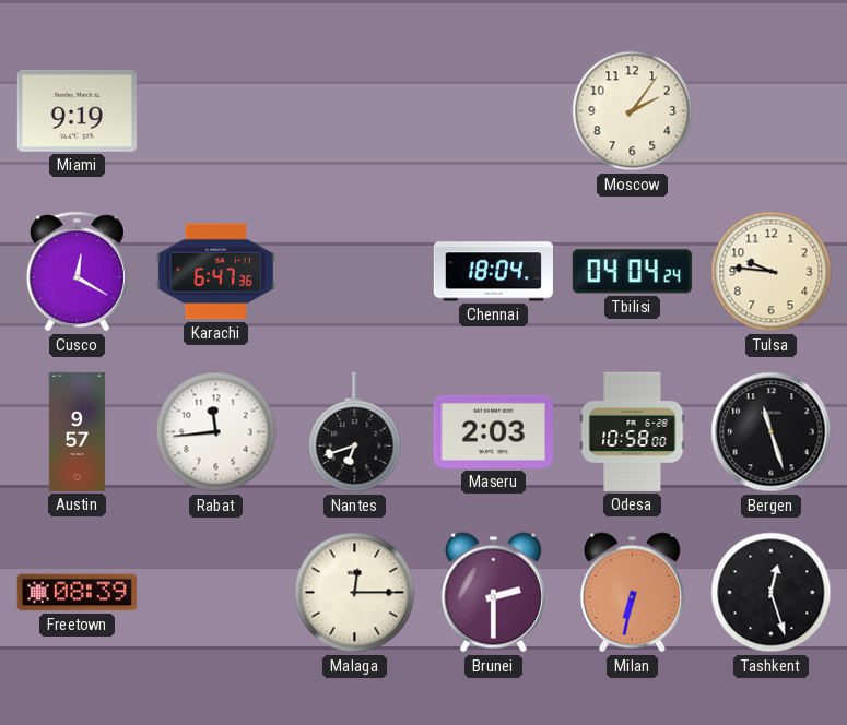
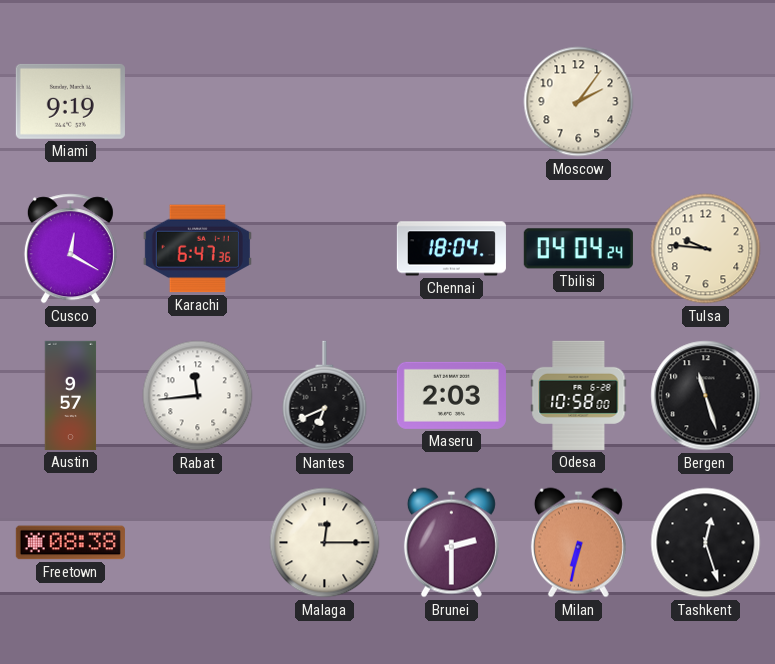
Nantes: 6:42 -> 6:41 (325, 396)
Freetown: 08:39 -> 08:38 (70, 543)
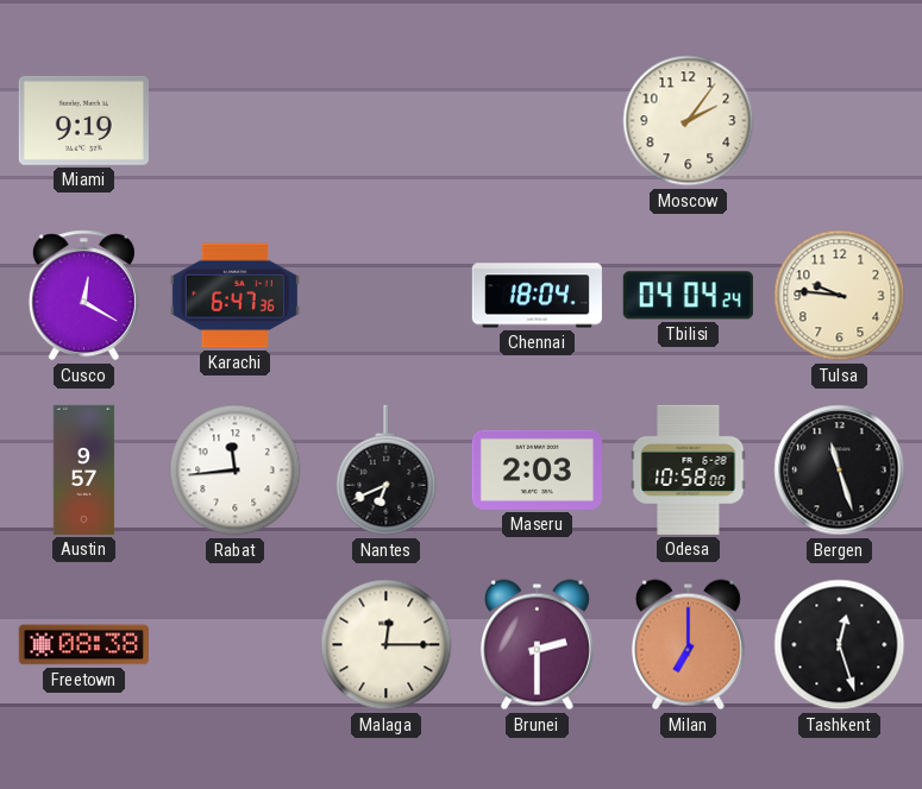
Milan: 6:32 -> 7:00 (688, 645)
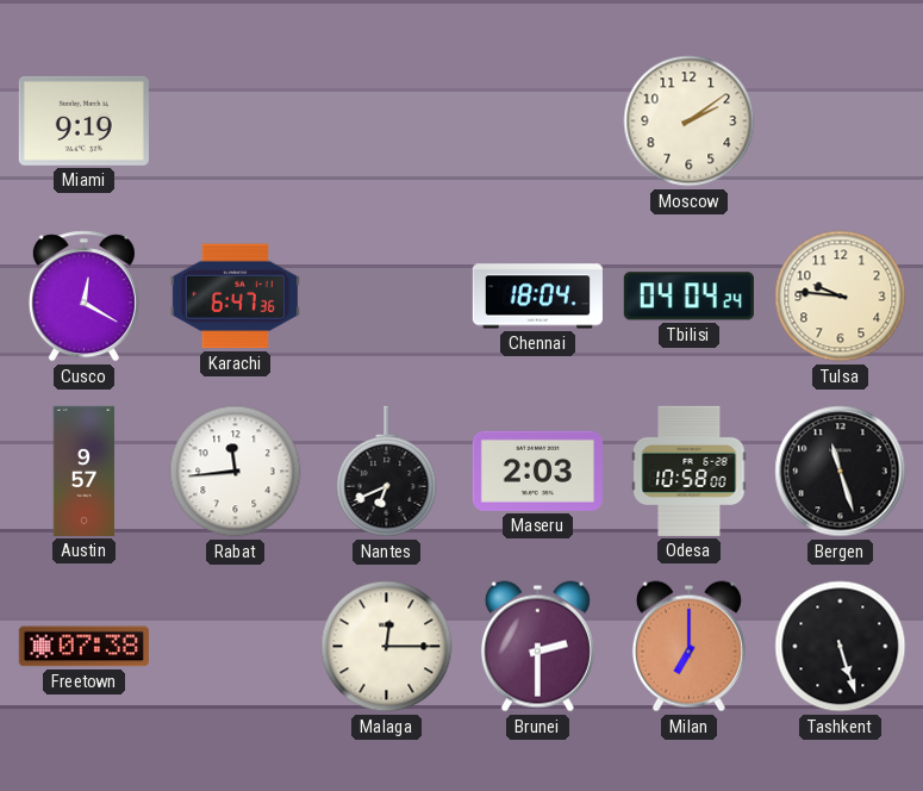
Moscow: 2:06 -> 2:09 (690, 122)
Freetown: 08:38 -> 07:38 (83, 647)
Tashkent: 12:27 -> 5:27 (841, 647)
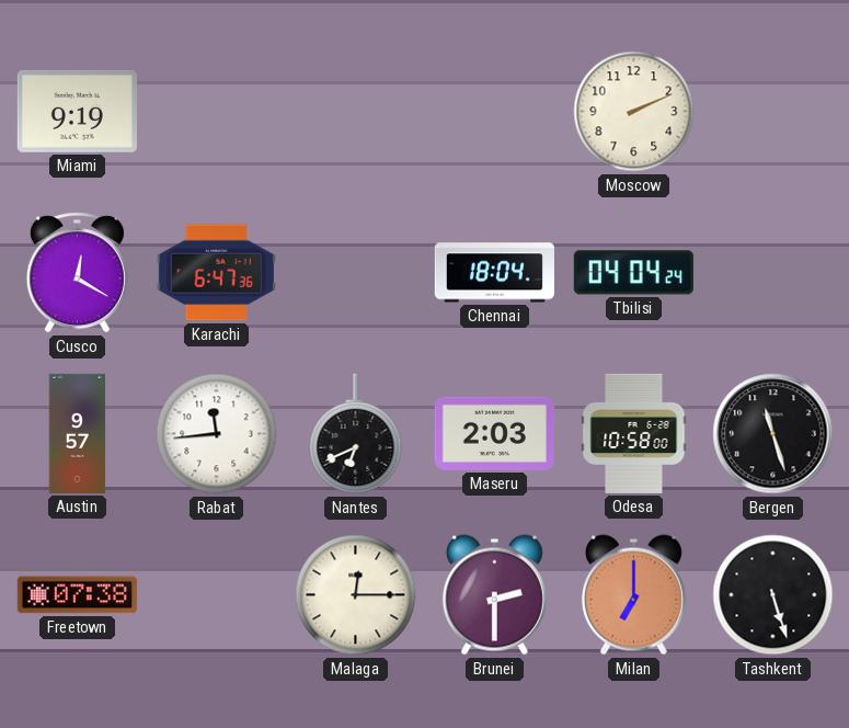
Moscow: 2:09 -> 2:11 (634, 112)
Tulsa: 9:46 -> none (841, 297)
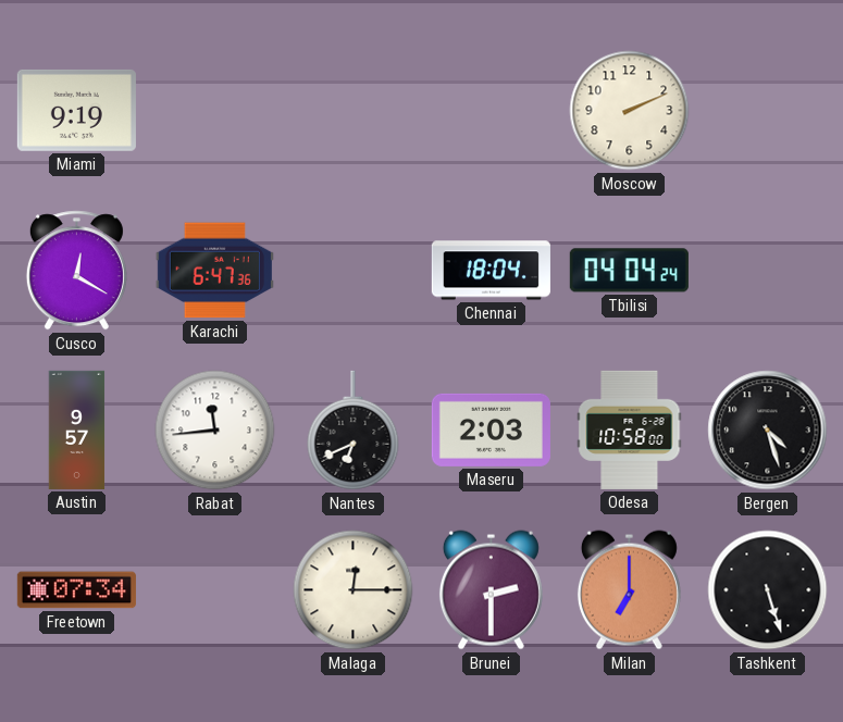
Bergen: 11:27 -> 4:27 (768, 431)
Freetown: 07:38 -> 07:34 (76, 590)
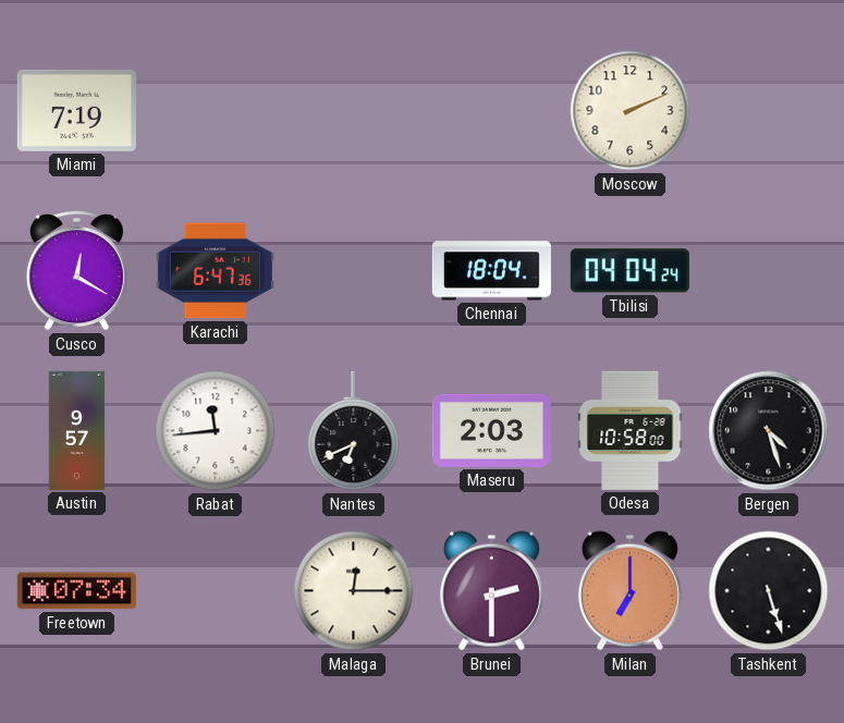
Miami: 9:19 -> 7:19 (76, 110)
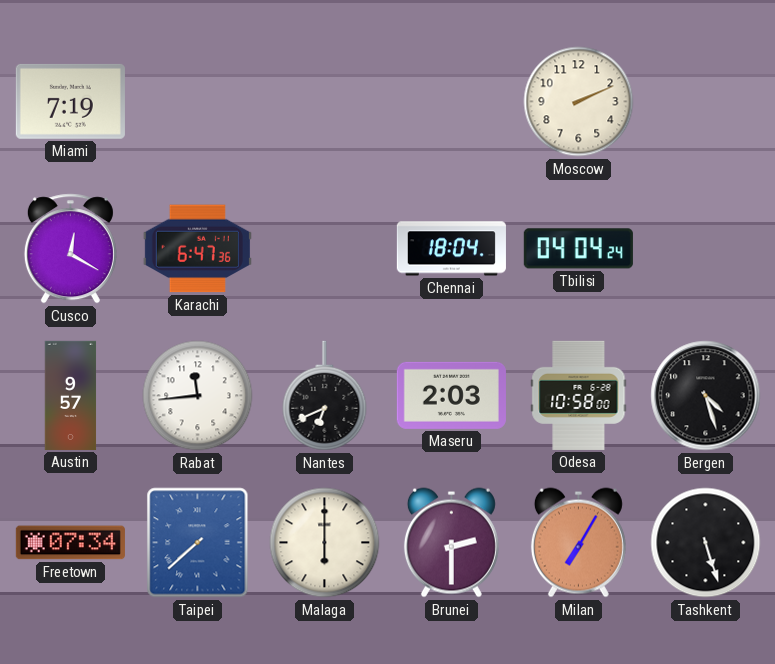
Taipei: none -> 7:38 (198, 543)
Malaga: 12:15 -> 6:00 (325, 543)
Milan: 7:00 -> 7:05 (578, 543)
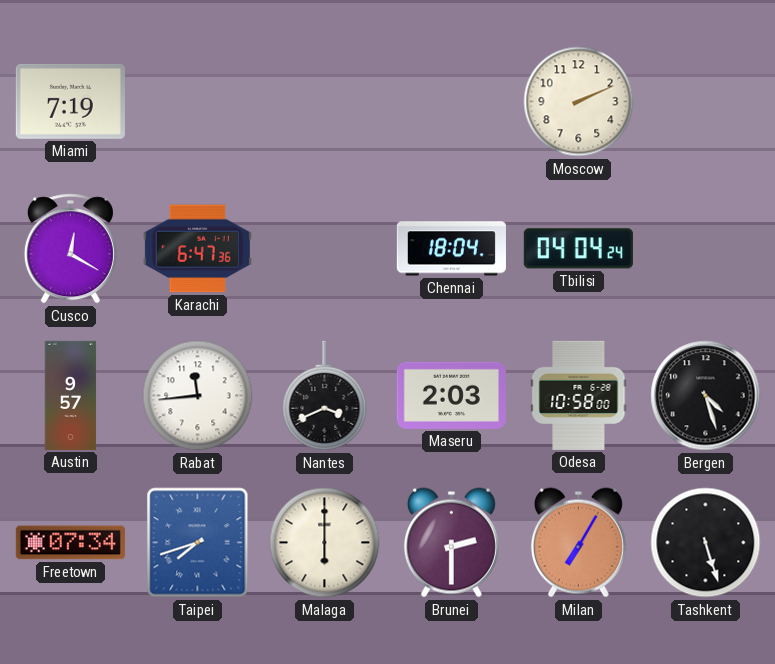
Nantes: 6:41 -> 3:41 (325, 396)
Taipei: 7:38 -> 7:42 (198, 543)
